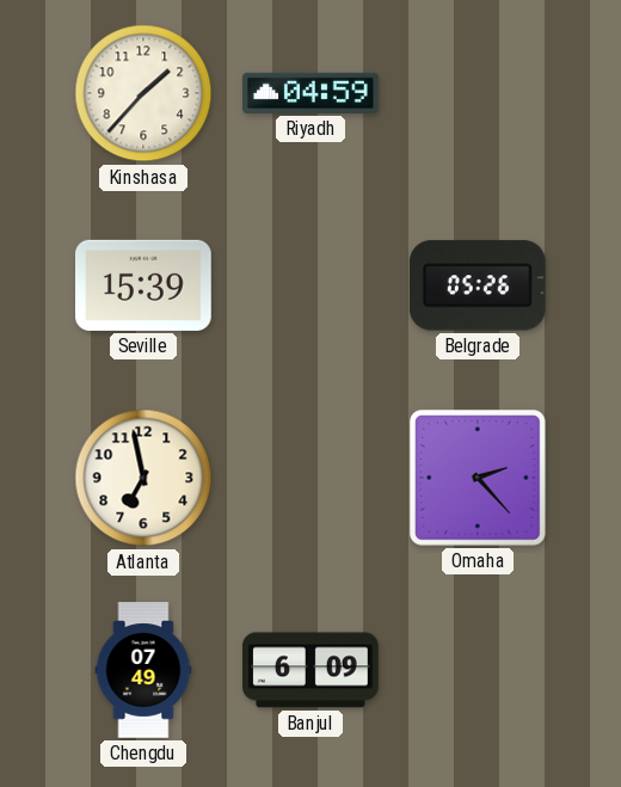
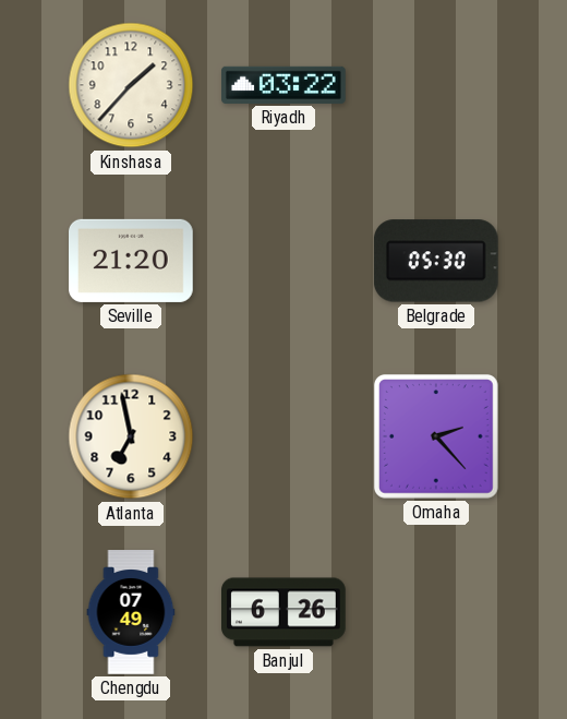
Riyadh: 04:59 -> 03:22 (285, 85)
Seville: 15:39 -> 21:20 (132, 261)
Belgrade: 05:26 -> 05:30 (436, 261)
Banjul: 6:09 -> 6:26 (285, 612)
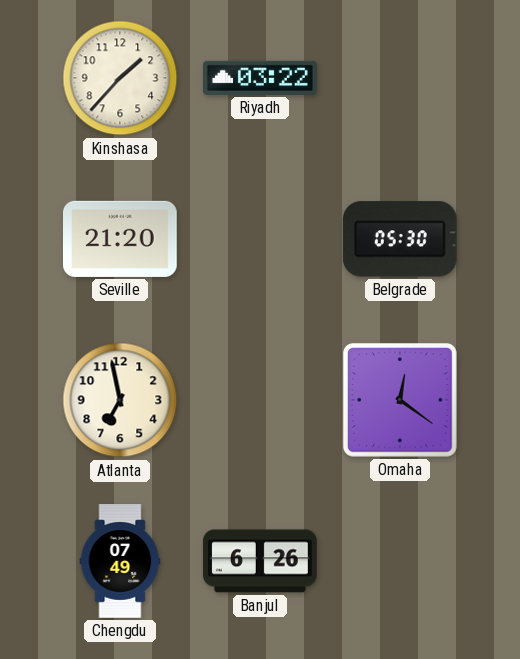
Omaha: 2:23 -> 12:21 (400, 400)
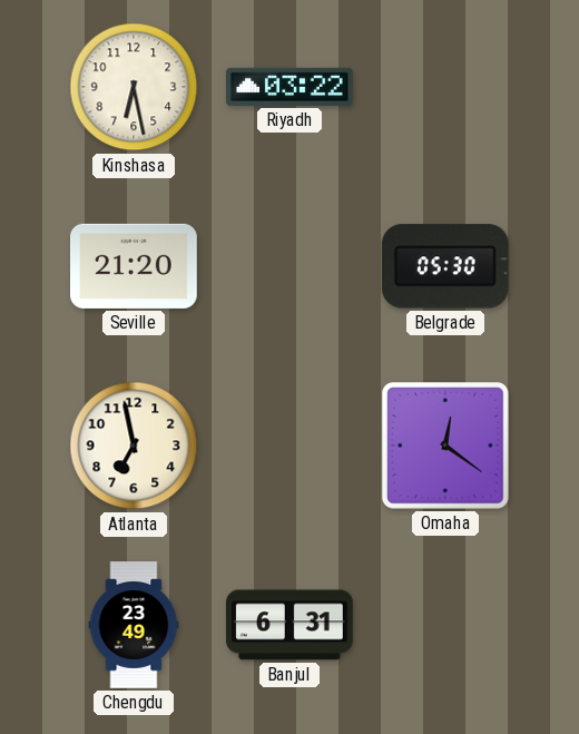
Kinshasa: 1:37 -> 6:28 (134, 87)
Chengdu: 07:49 -> 23:49 (134, 625)
Banjul: 6:26 -> 6:31 (291, 625)
